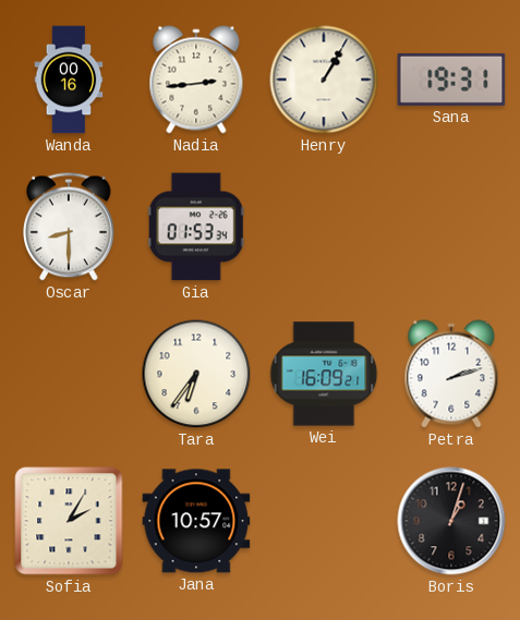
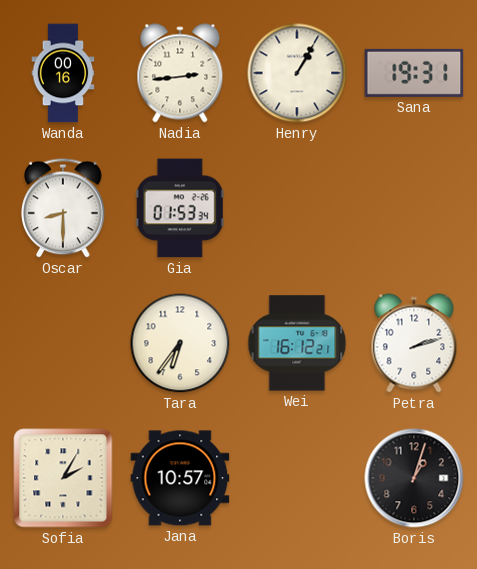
Wei: 16:09 -> 16:12 (297, 343)
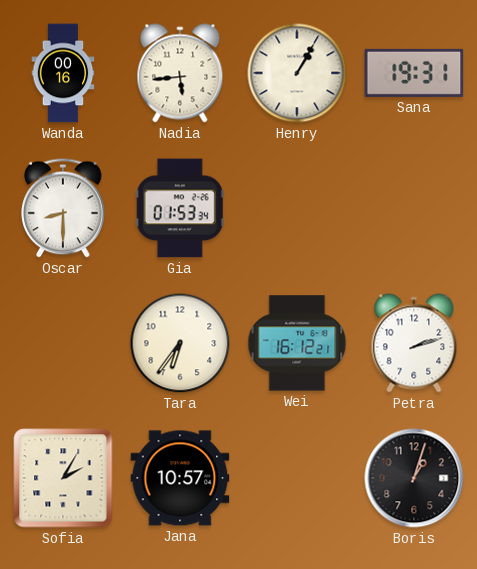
Nadia: 2:44 -> 5:44 (180, 73)
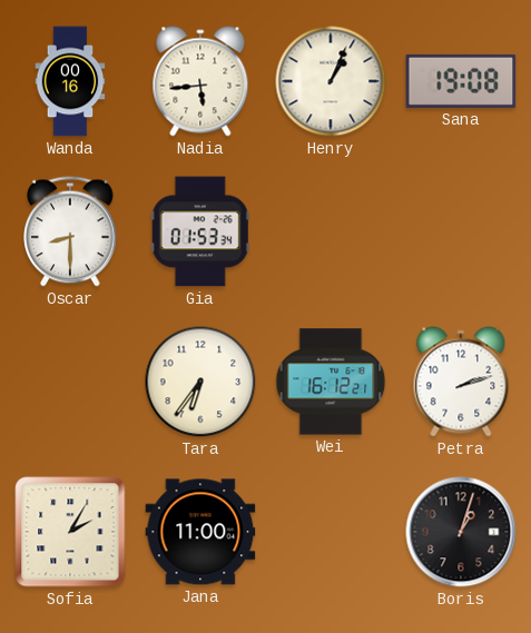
Henry: 1:05 -> 1:04 (331, 81)
Sana: 19:31 -> 19:08 (461, 81)
Jana: 10:57 -> 11:00 (200, 532)
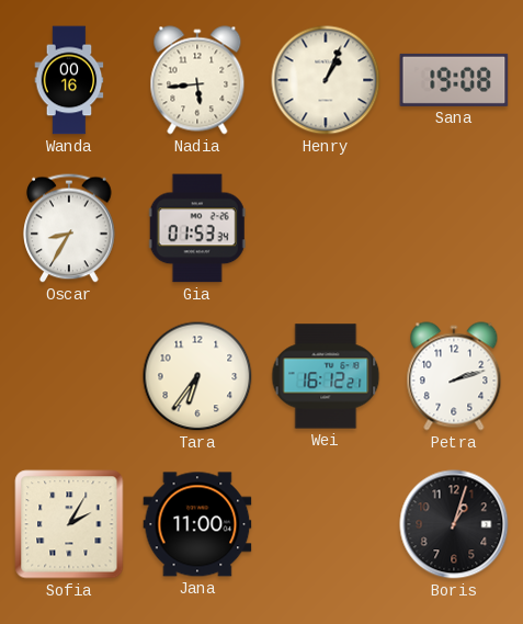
Oscar: 8:30 -> 8:35 (69, 228)
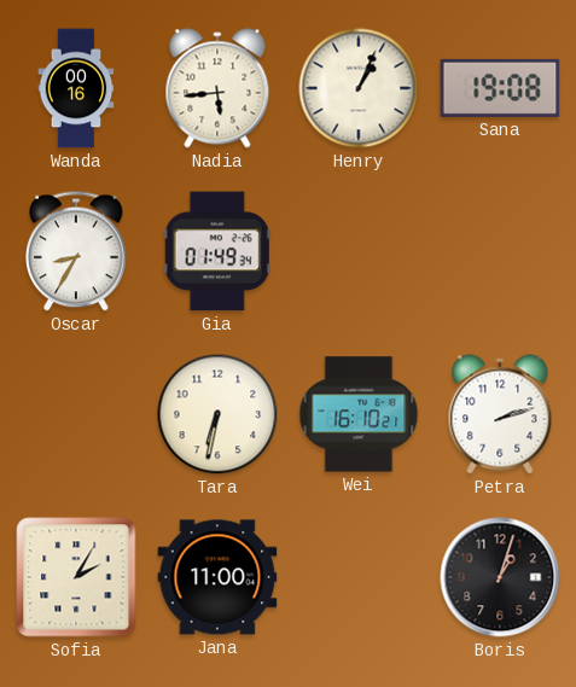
Gia: 01:53 -> 01:49 (217, 251)
Tara: 6:36 -> 6:32 (217, 414)
Wei: 16:12 -> 16:10 (359, 414)
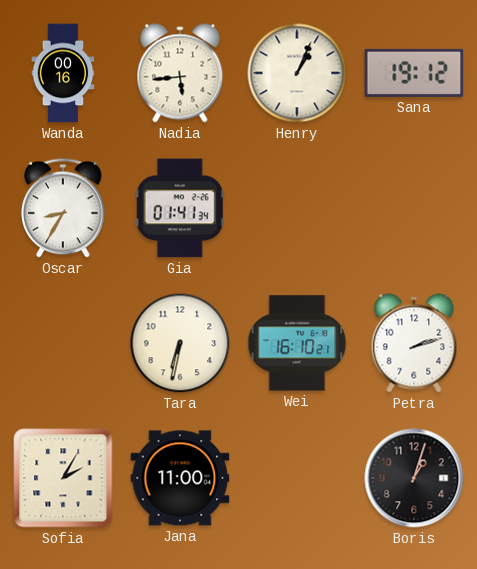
Sana: 19:08 -> 19:12 (414, 73)
Gia: 01:49 -> 01:41 (180, 208)
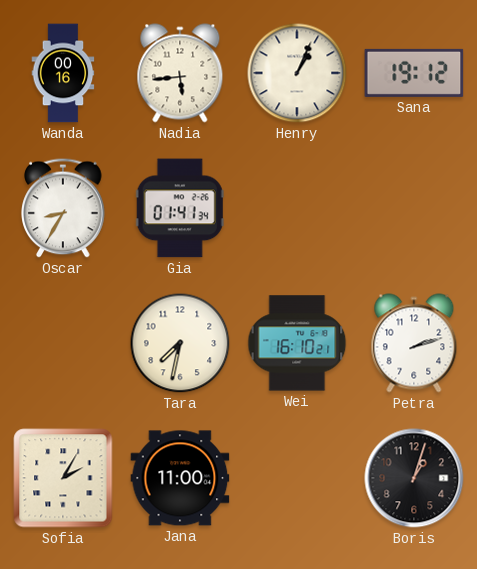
Tara: 6:32 -> 7:32 (180, 343)
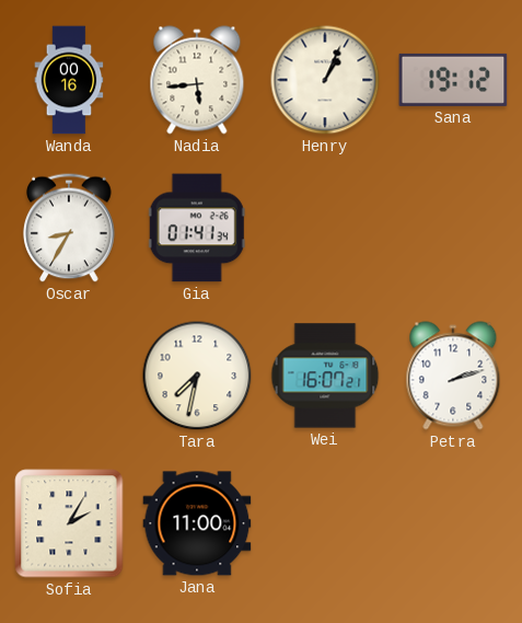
Wei: 16:10 -> 16:07 (325, 376)
Boris: 1:03 -> none (414, 478)
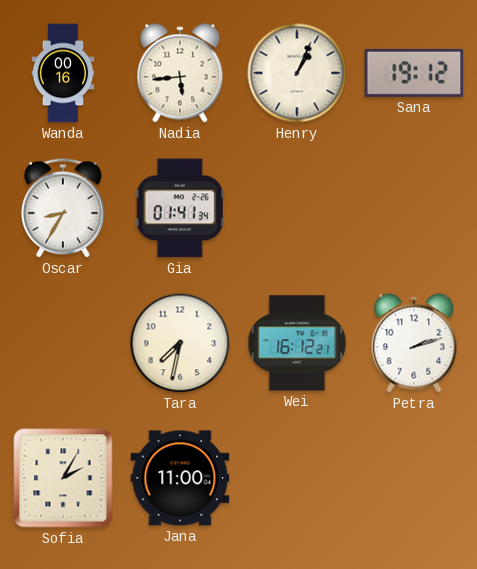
Wei: 16:07 -> 16:12 (297, 343)
